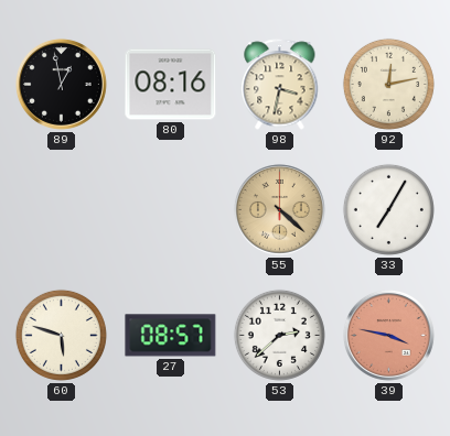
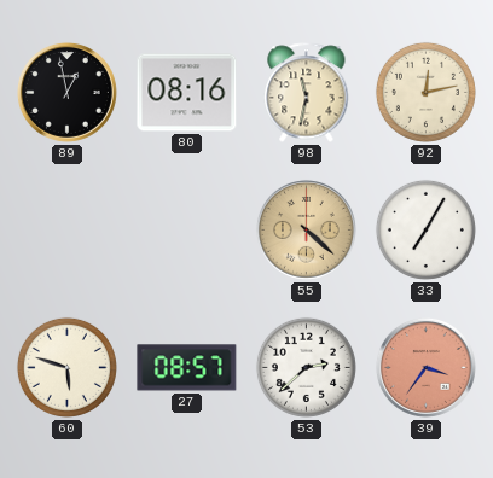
98: 3:32 -> 11:32 (307, 93)
39: 3:47 -> 3:36 (425, 367)
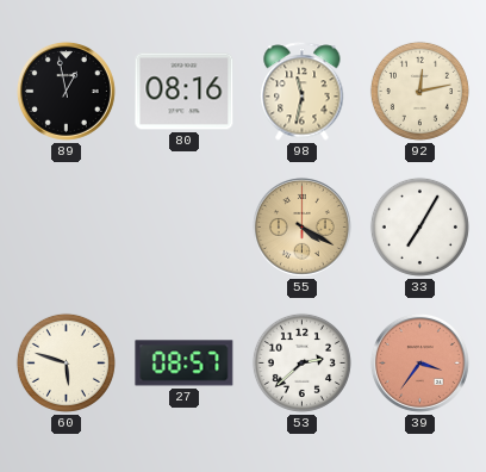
55: 4:22 -> 4:20 (301, 226)
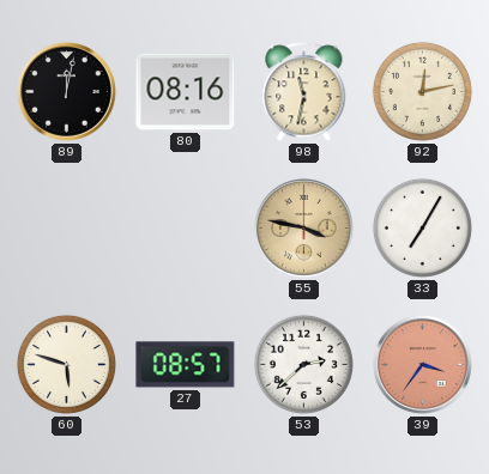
89: 12:58 -> 12:02 (66, 91)
55: 4:20 -> 3:47 (303, 227)
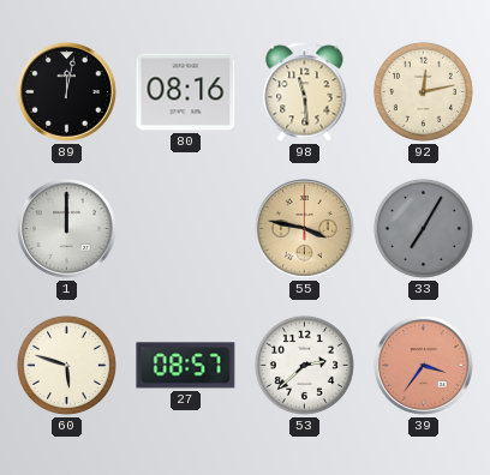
98: 11:32 -> 11:29 (305, 92)
1: none -> 12:00 (66, 228)
33 dial: white -> grey (423, 228)
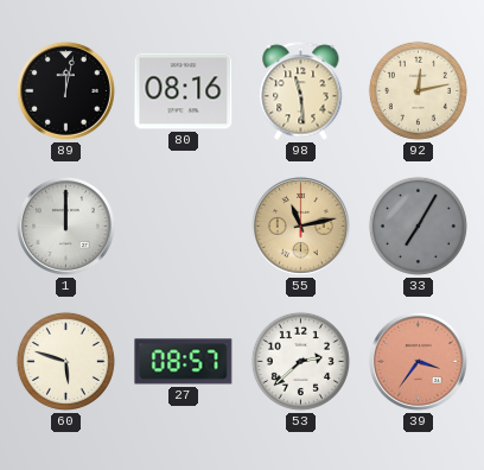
55: 3:47 -> 11:13 (300, 226)
